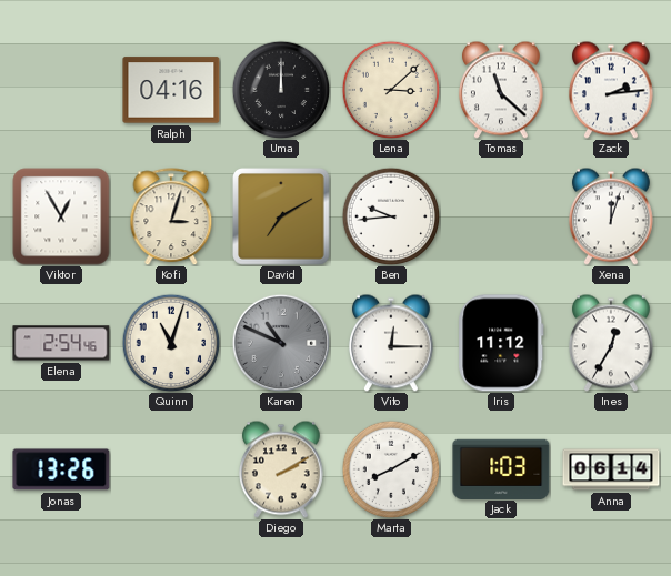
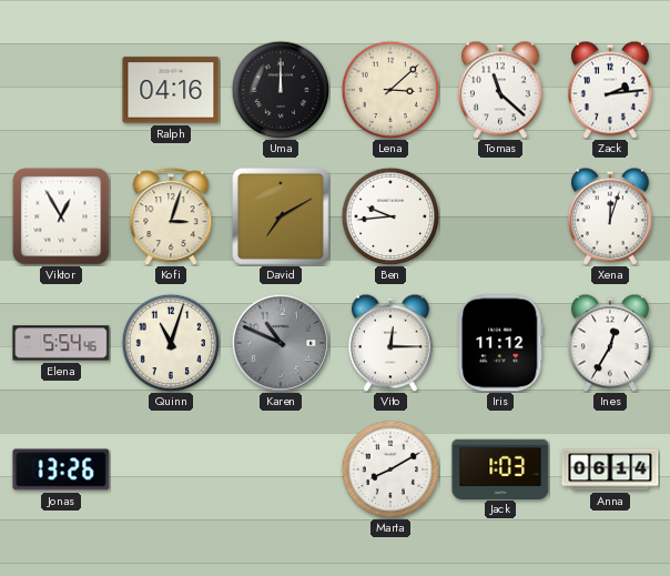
Elena: 2:54 -> 5:54 (61, 343)
Diego: 2:10 -> none (281, 469)
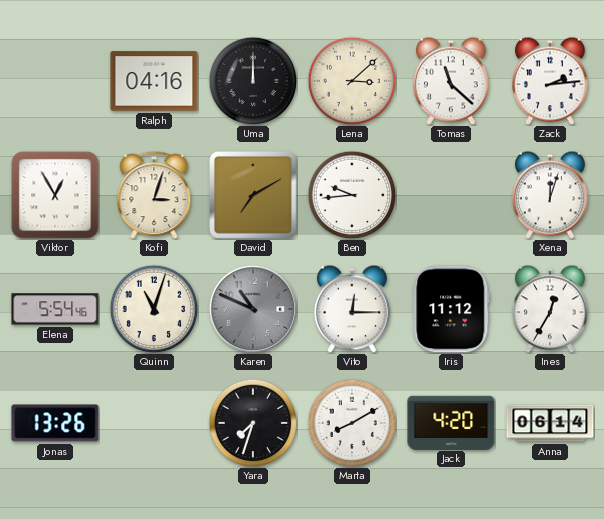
Yara: none -> 7:33 (253, 423)
Jack: 1:03 -> 4:20 (451, 422)
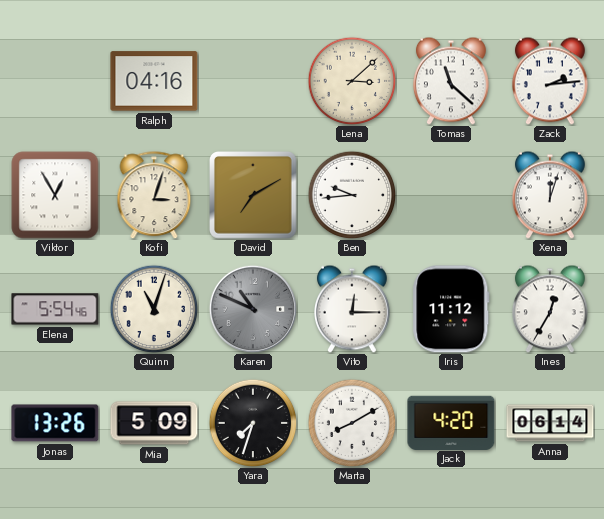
Uma: 12:00 -> none (253, 81)
Mia: none -> 5:09 (154, 423)
